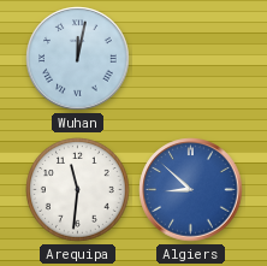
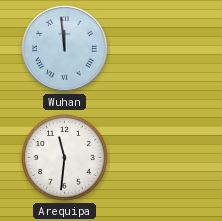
Wuhan: 12:02 -> 11:59 (65, 49)
Algiers: 8:52 -> none (191, 190)
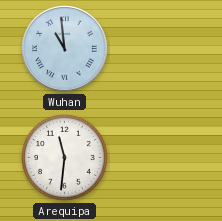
Wuhan: 11:59 -> 10:59 (65, 49)
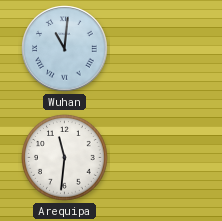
Wuhan: 10:59 -> 11:01 (65, 49)
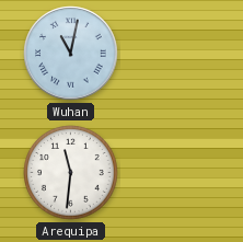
Wuhan: 11:01 -> 11:02 (71, 54)
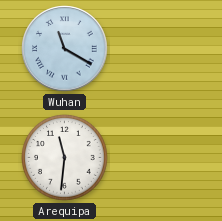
Wuhan: 11:02 -> 11:20 (65, 49)
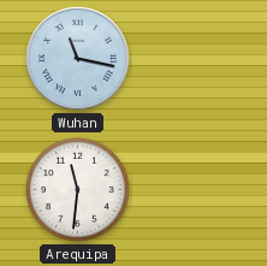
Wuhan: 11:20 -> 11:17 (78, 59)
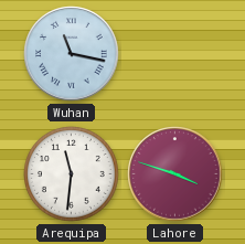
Lahore: none -> 3:48 (175, 174)
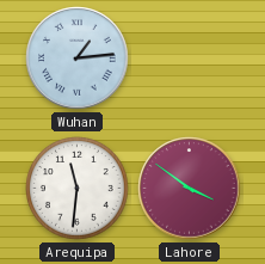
Wuhan: 11:17 -> 1:14 (78, 59)
Lahore: 3:48 -> 3:51 (190, 189)
